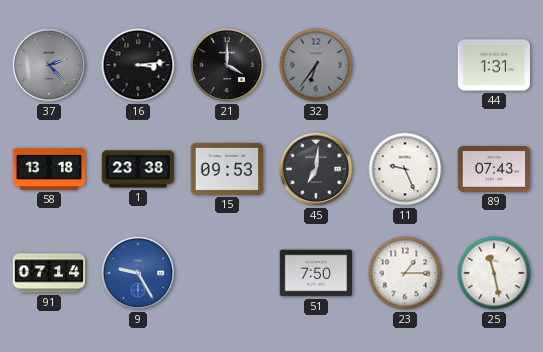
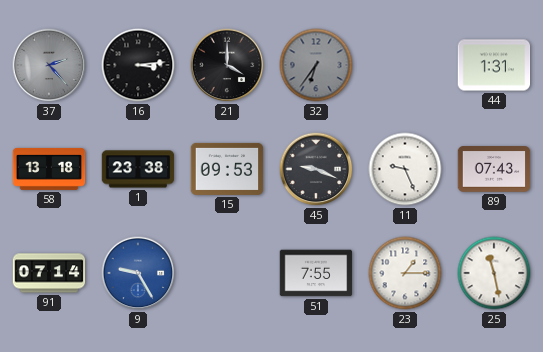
45: 7:01 -> 9:19 (316, 169)
51: 7:50 -> 7:55 (316, 273)
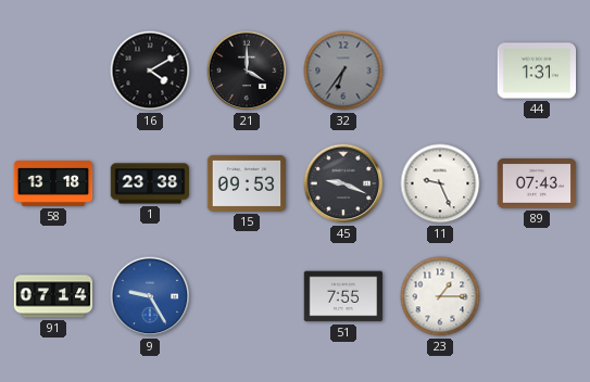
37: 2:23 -> none (49, 65)
16: 3:14 -> 4:10 (150, 71)
25: 11:28 -> none (494, 273)
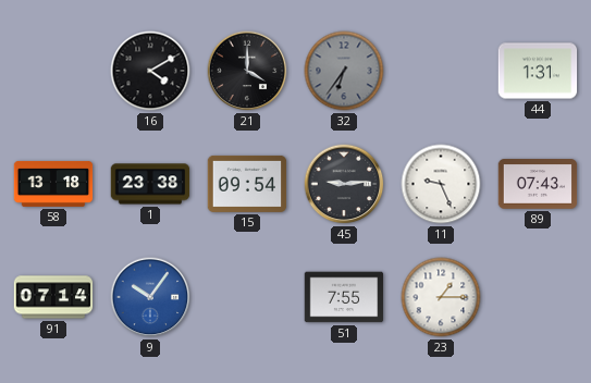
15: 09:53 -> 09:54 (247, 184)
45: 9:19 -> 9:14 (344, 184)
9: 9:25 -> 10:06 (150, 297)
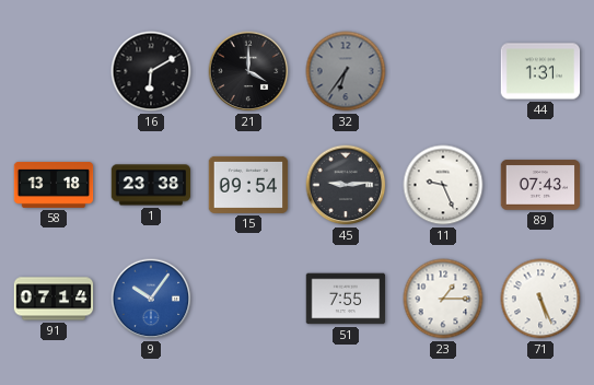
16: 4:10 -> 6:10 (151, 71)
71: none -> 5:26 (540, 299)
